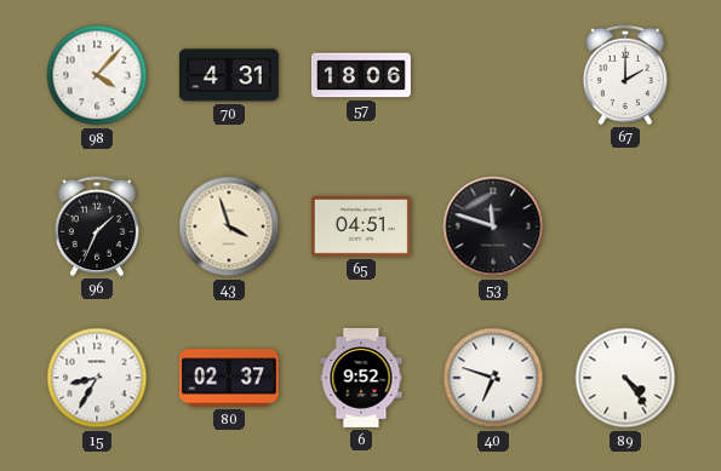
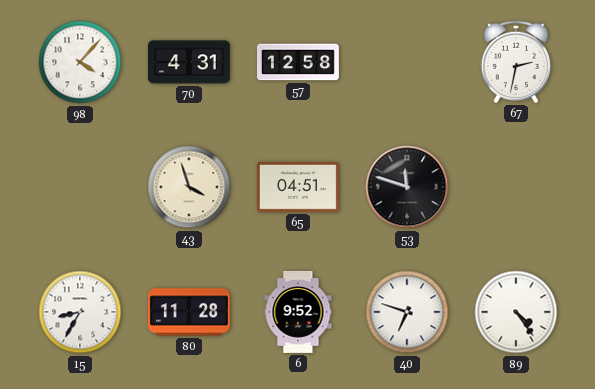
57: 18:06 -> 12:58 (299, 62)
67: 2:00 -> 2:32 (515, 62)
96: 1:34 -> none (96, 226)
80: 02:37 -> 11:28 (189, 312)
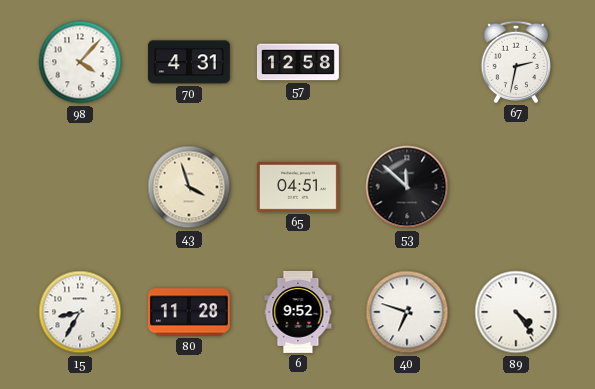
53: 11:48 -> 11:52 (407, 187)
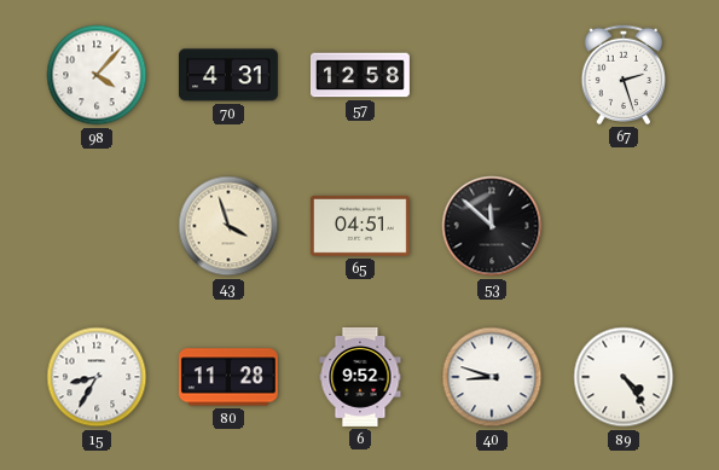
67: 2:32 -> 2:27 (622, 75)
40: 6:48 -> 8:48 (492, 377)
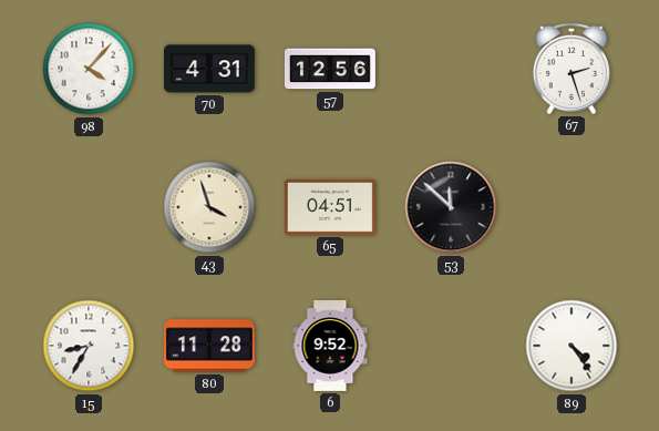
57: 12:58 -> 12:56 (331, 69)
40: 8:48 -> none (492, 377)
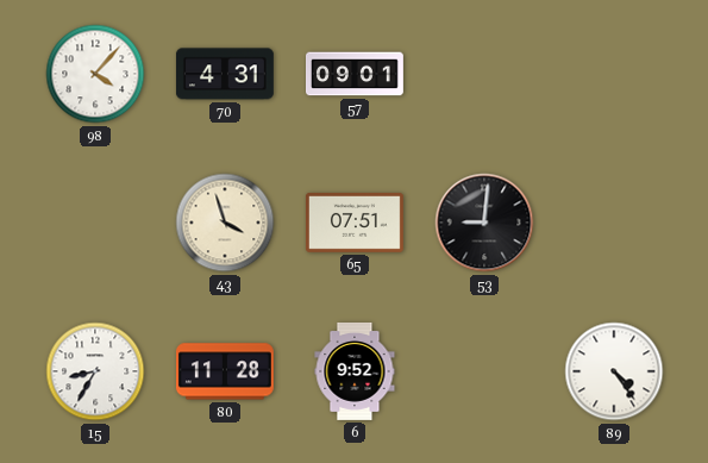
57: 12:56 -> 09:01 (356, 74)
67: 2:27 -> none (570, 69)
65: 04:51 -> 07:51 (355, 223)
53: 11:52 -> 9:01 (484, 223)
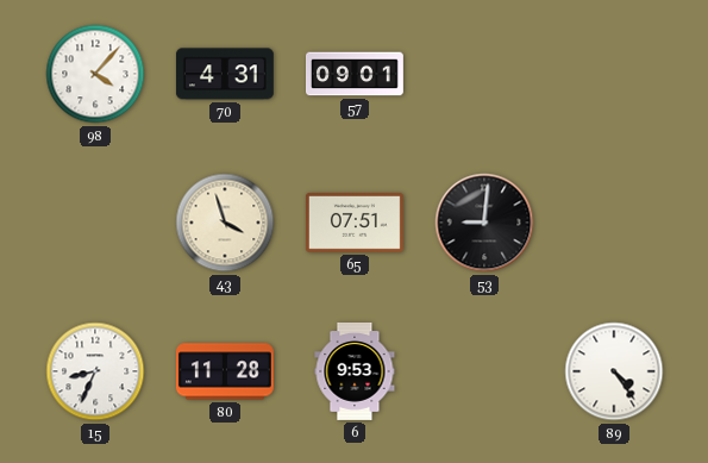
15: 8:35 -> 8:34 (95, 371)
6: 9:52 -> 9:53 (355, 371)
